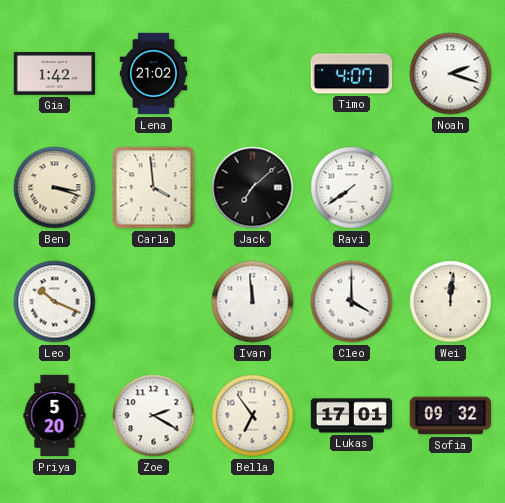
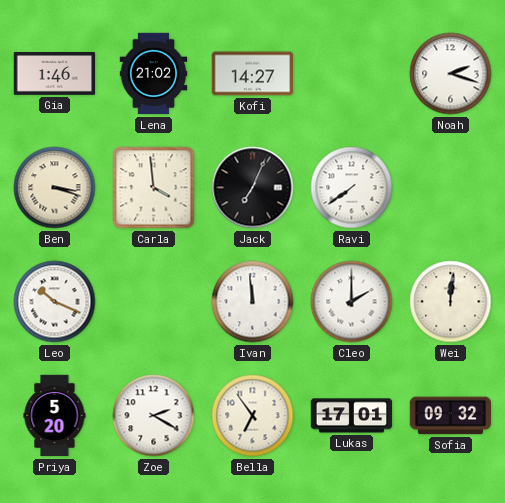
Gia: 1:42 -> 1:46 (55, 74)
Kofi: none -> 14:27 (253, 74)
Timo: 4:07 -> none (352, 74)
Jack: 7:08 -> 7:04 (253, 188)
Cleo: 4:00 -> 2:00 (352, 302)
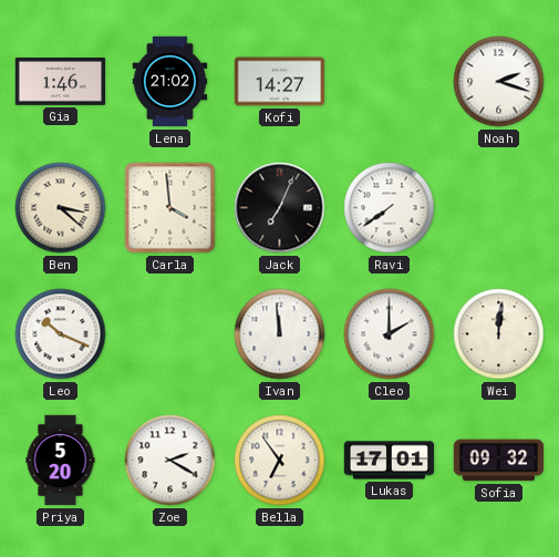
Ben: 3:18 -> 3:22 (61, 208)
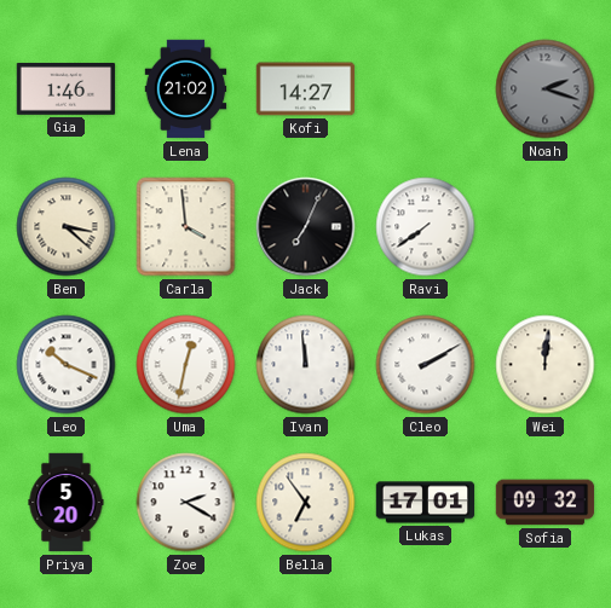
Noah dial: white -> grey (546, 89)
Uma: none -> 12:32 (186, 365)
Cleo: 2:00 -> 2:10 (426, 365)
